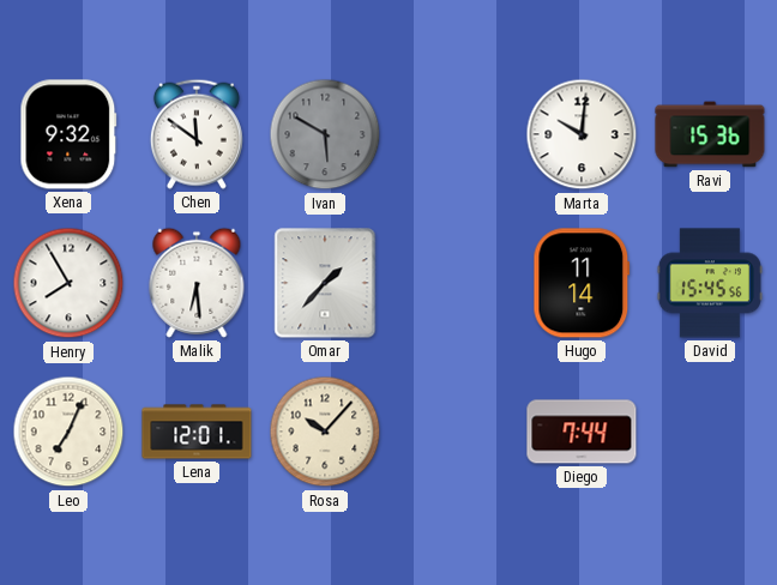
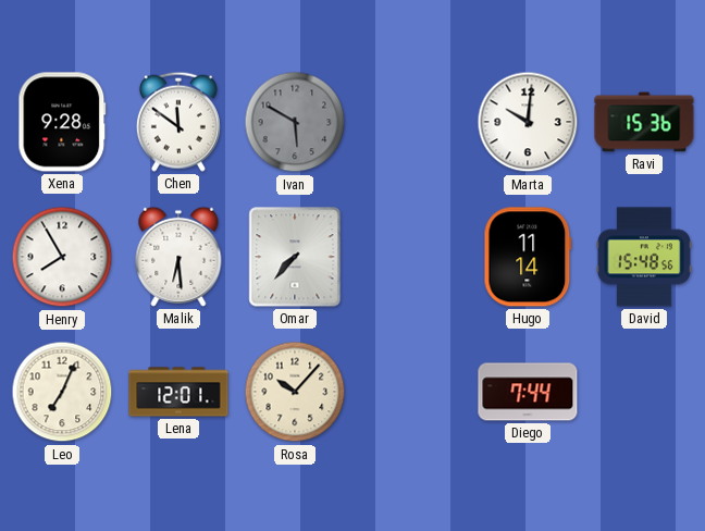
Xena: 9:32 -> 9:28 (62, 122)
Omar: 1:37 -> 7:37 (295, 257)
David: 15:45 -> 15:48 (644, 257)
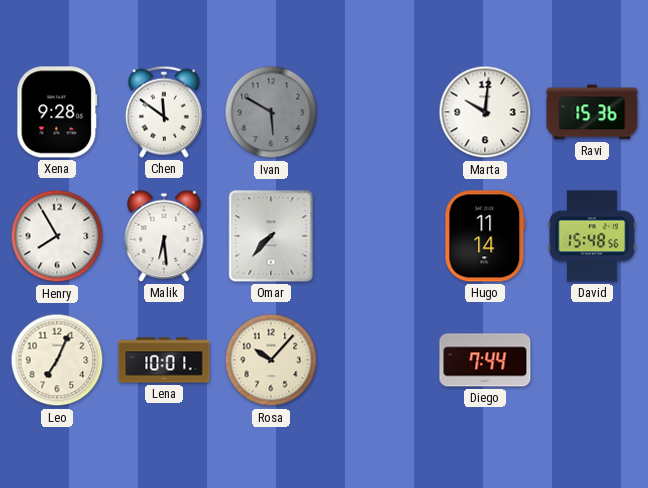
Lena: 12:01 -> 10:01 (164, 360)
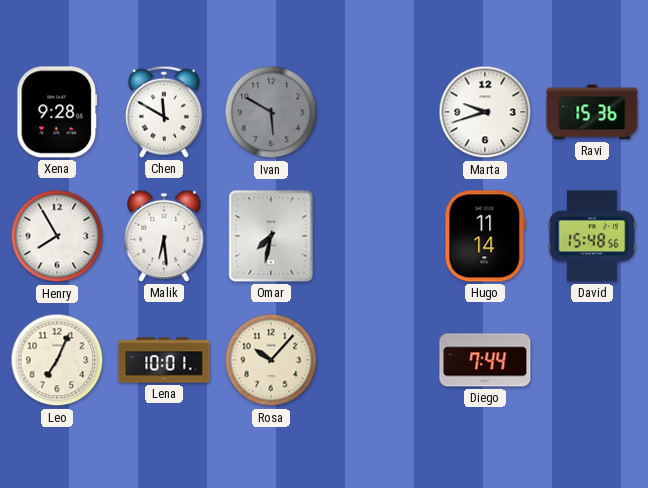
Chen: 11:51 -> 11:50 (164, 112)
Marta: 10:01 -> 9:42 (485, 112)
Omar: 7:37 -> 7:32 (271, 236)
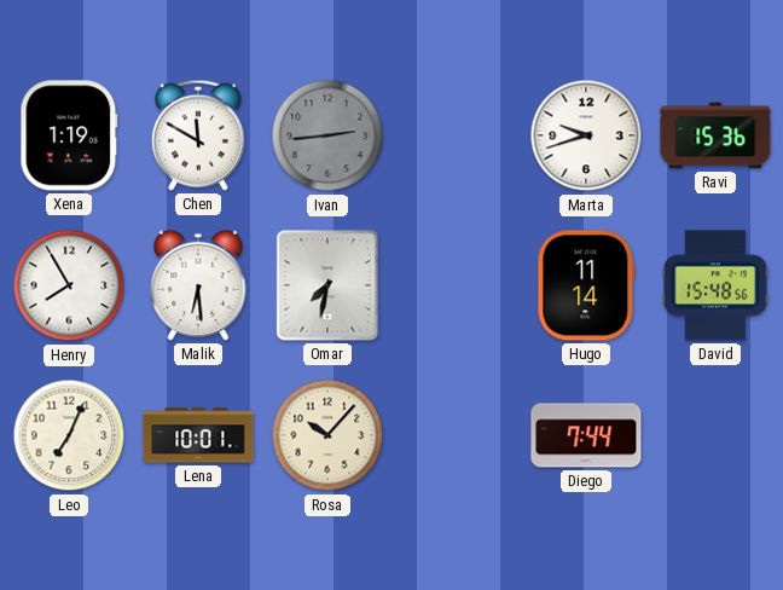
Xena: 9:28 -> 1:19 (69, 135)
Ivan: 5:50 -> 2:44 (327, 135)
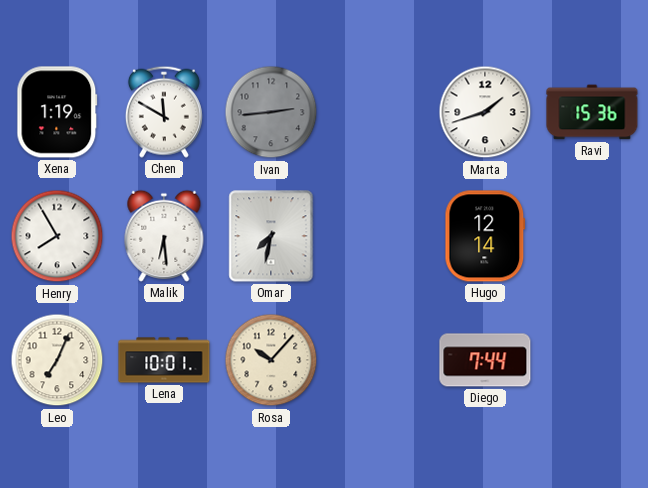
Marta: 9:42 -> 1:42 (485, 112)
Hugo: 11:14 -> 12:14 (485, 236)
David: 15:48 -> none (715, 285)
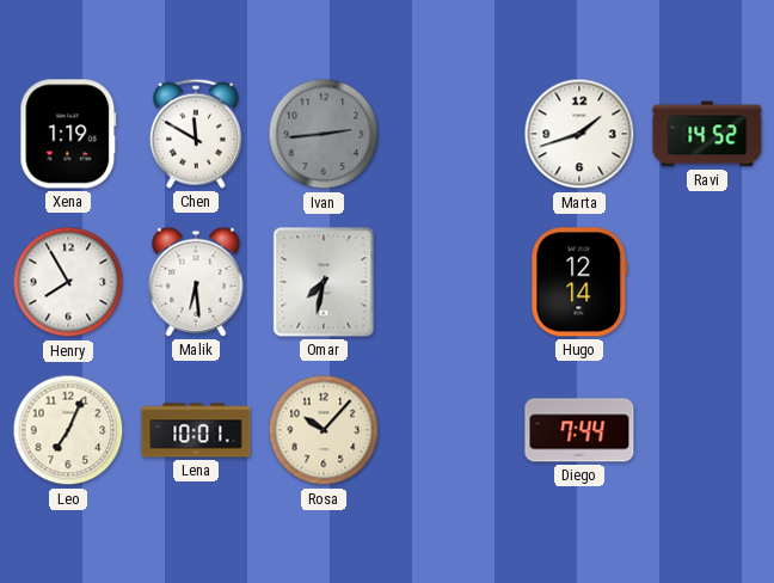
Ravi: 15:36 -> 14:52 (707, 134)
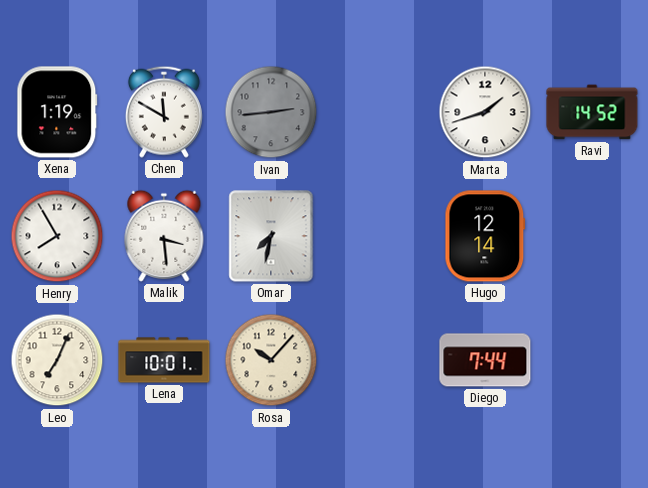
Malik: 6:29 -> 3:29 (164, 236)
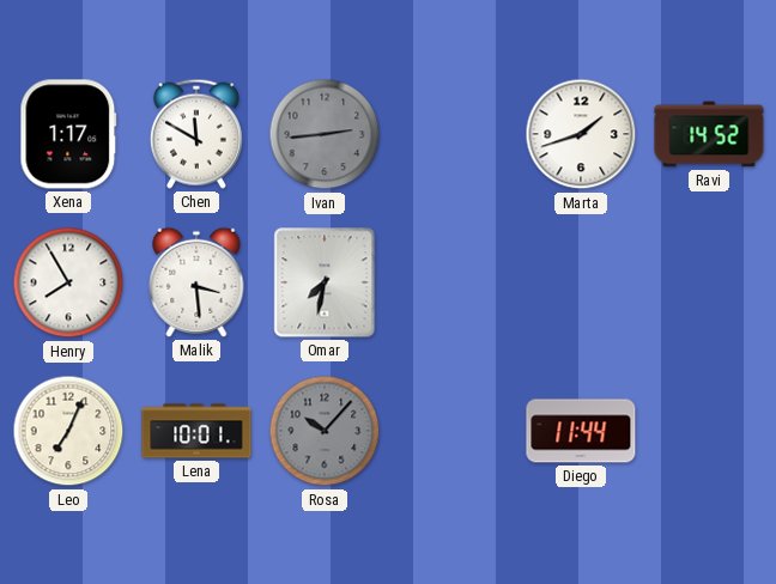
Xena: 1:19 -> 1:17 (68, 134)
Hugo: 12:14 -> none (485, 236)
Rosa dial: cream -> grey (325, 431)
Diego: 7:44 -> 11:44 (581, 431)
